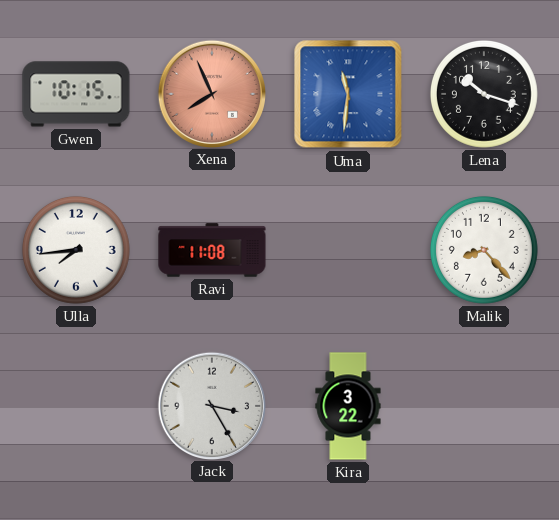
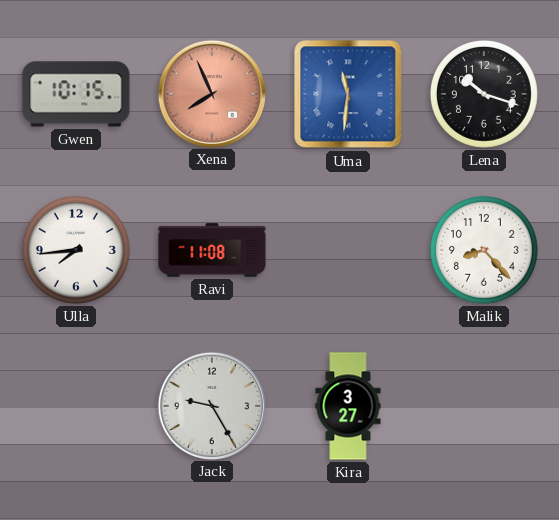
Jack: 3:25 -> 9:25 (211, 405)
Kira: 3:22 -> 3:27 (348, 406)
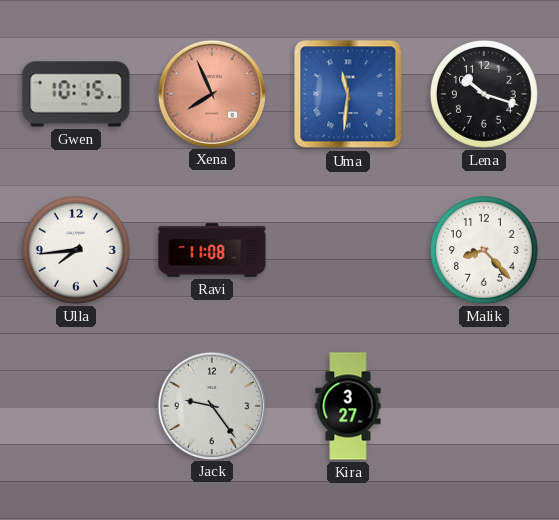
Jack: 9:25 -> 9:24 (211, 405)
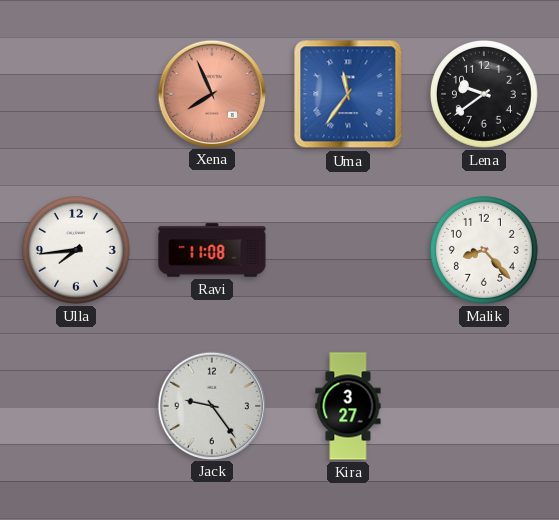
Gwen: 10:15 -> none (76, 94)
Uma: 11:31 -> 11:36 (348, 94)
Lena: 10:18 -> 9:39 (484, 94)
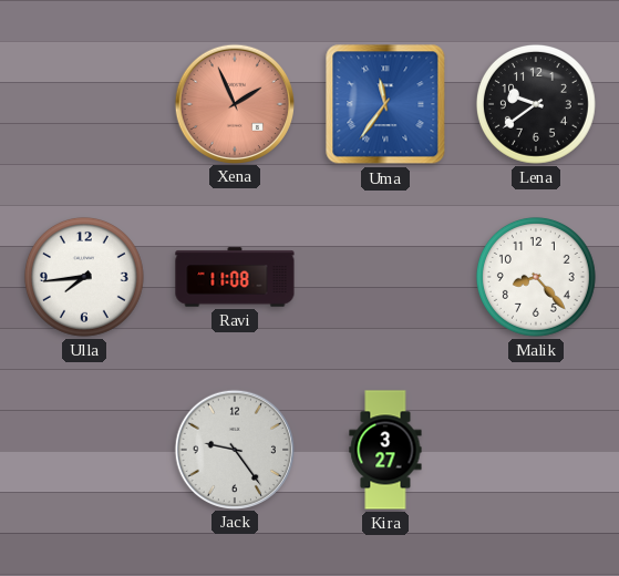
Xena: 7:56 -> 1:56 (234, 103)
